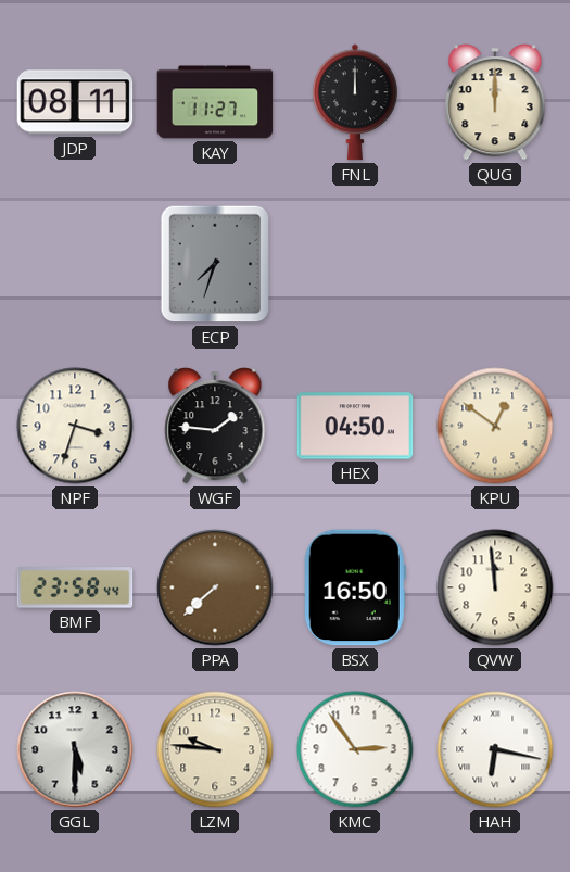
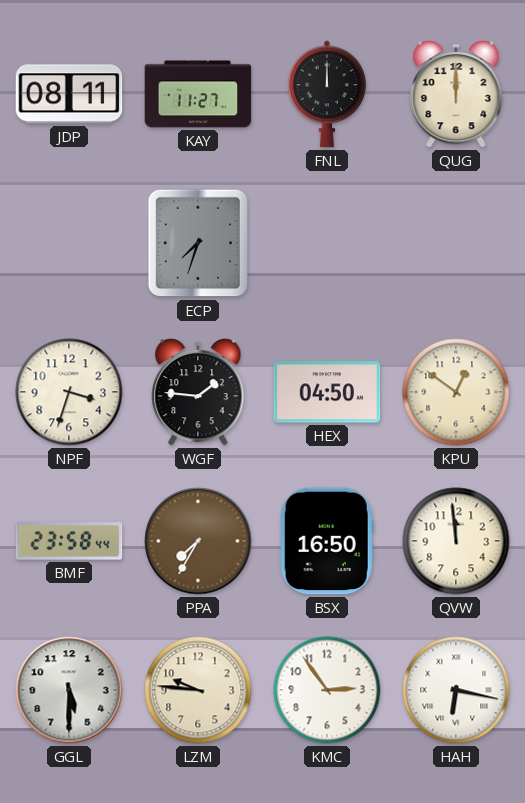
PPA: 7:38 -> 7:35 (198, 541)
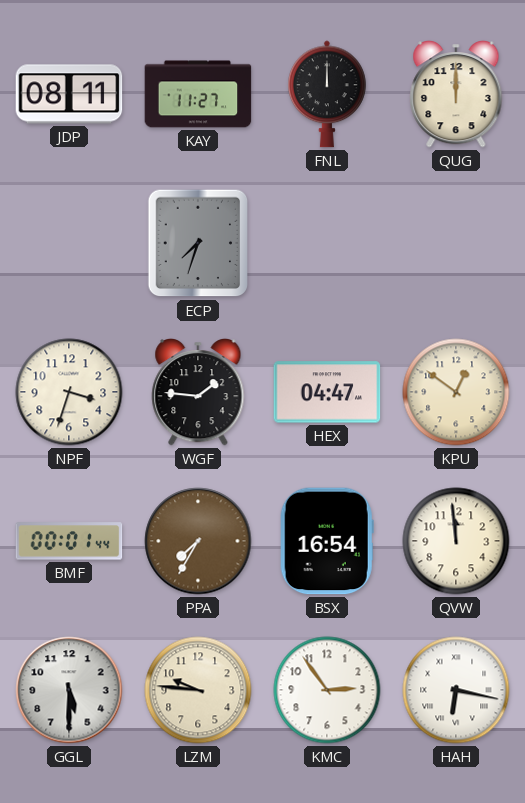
HEX: 04:50 -> 04:47 (327, 392)
BMF: 23:58 -> 00:01 (69, 541)
BSX: 16:50 -> 16:54 (327, 541)
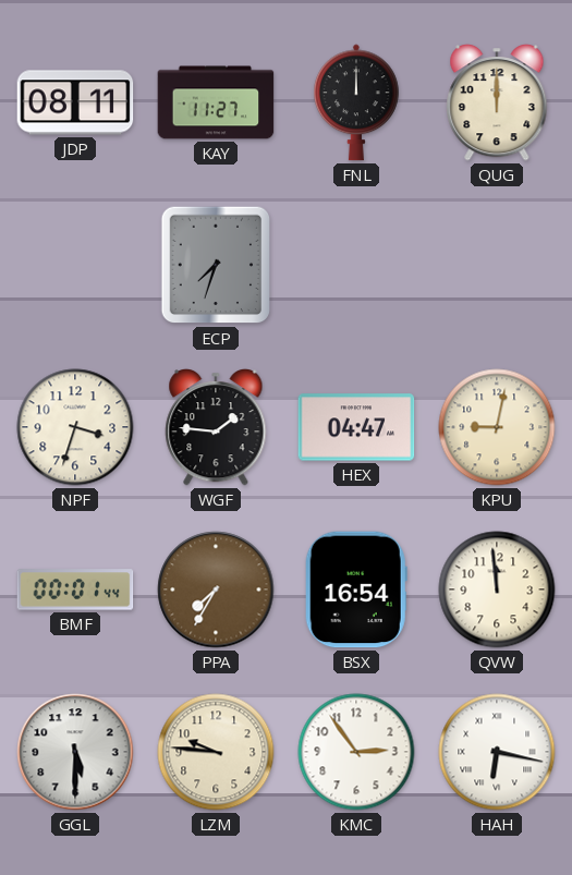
KPU: 12:51 -> 9:02 (497, 427)
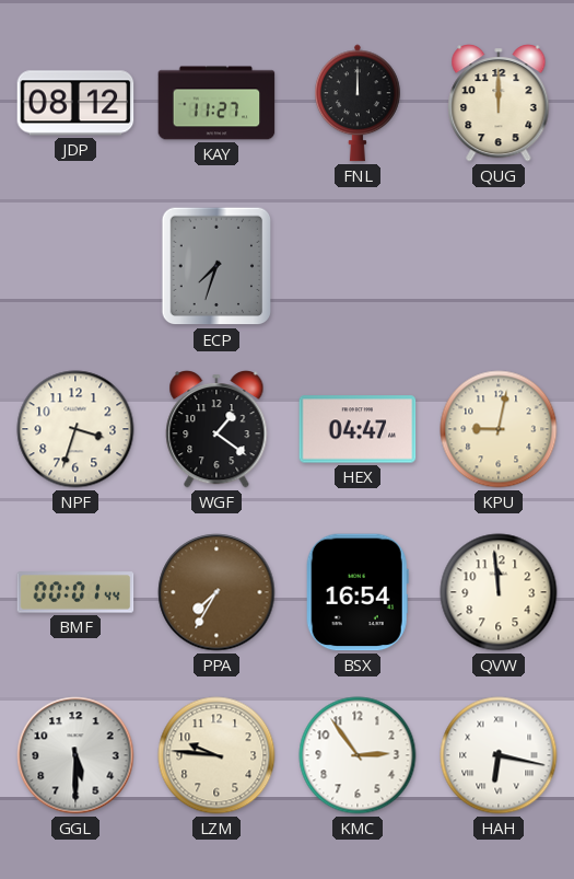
JDP: 08:11 -> 08:12 (75, 103)
WGF: 1:46 -> 1:21 (216, 430)
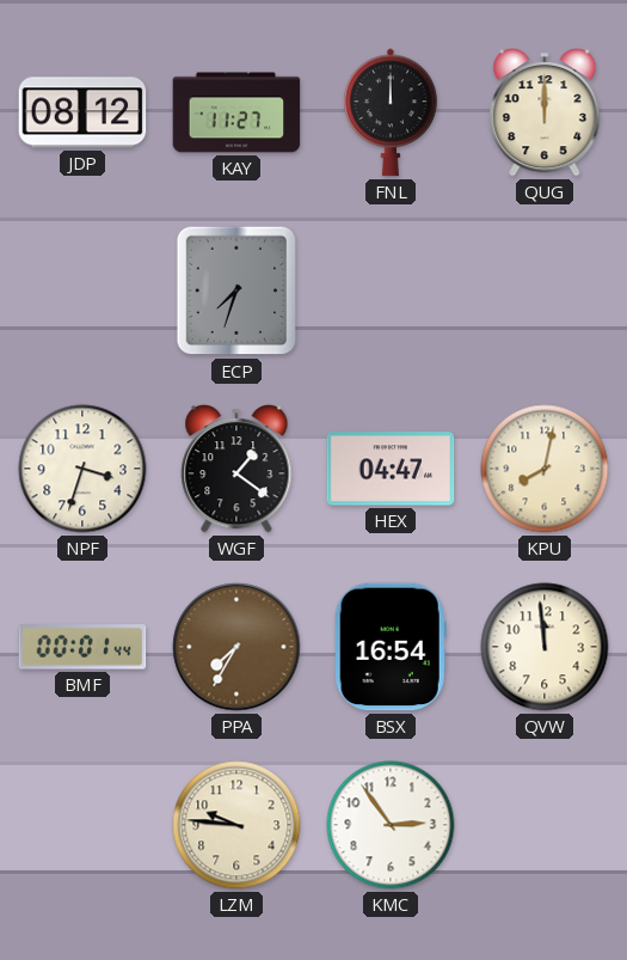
KPU: 9:02 -> 8:02 (545, 469)
GGL: 5:30 -> none (75, 755)
HAH: 6:17 -> none (499, 755)
